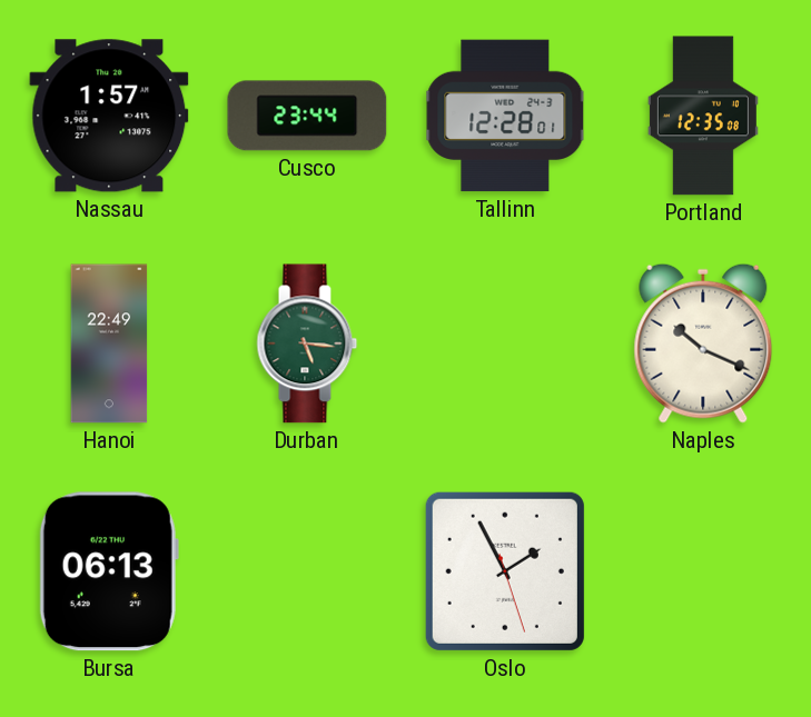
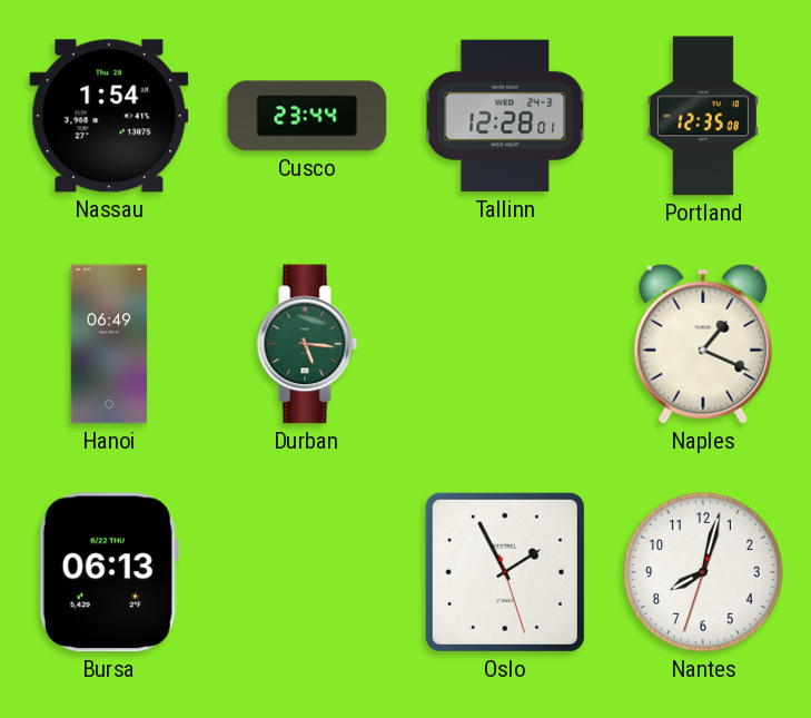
Nassau: 1:57 -> 1:54 (109, 116)
Hanoi: 22:49 -> 06:49 (109, 344)
Naples: 10:19 -> 1:19 (703, 344)
Nantes: none -> 8:02 (703, 572)
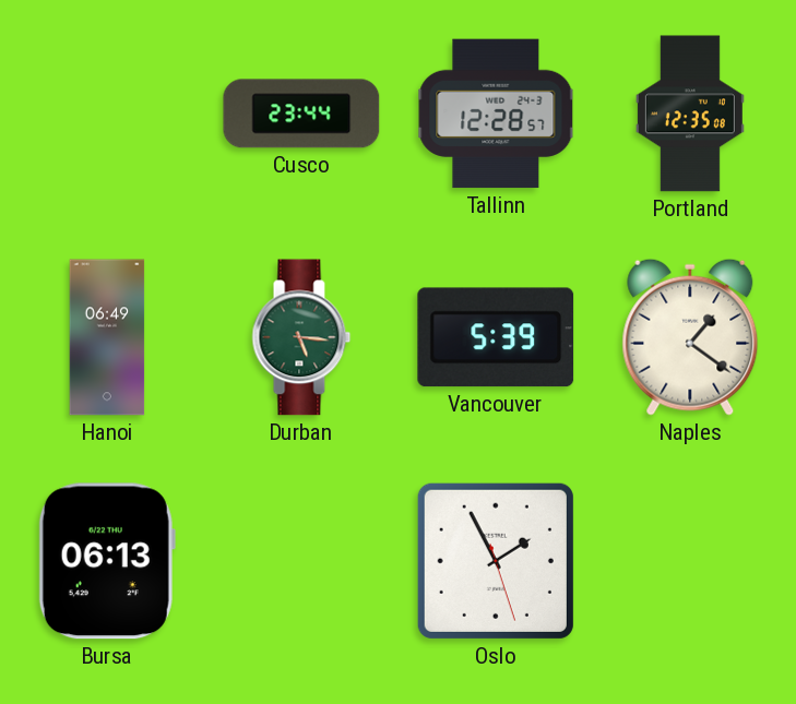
Nassau: 1:54 -> none (109, 116)
Tallinn: 12:28:01 -> 12:28:57 (496, 114)
Vancouver: none -> 5:39 (496, 337)
Naples: 1:19 -> 1:21 (690, 337)
Nantes: 8:02 -> none (703, 572)
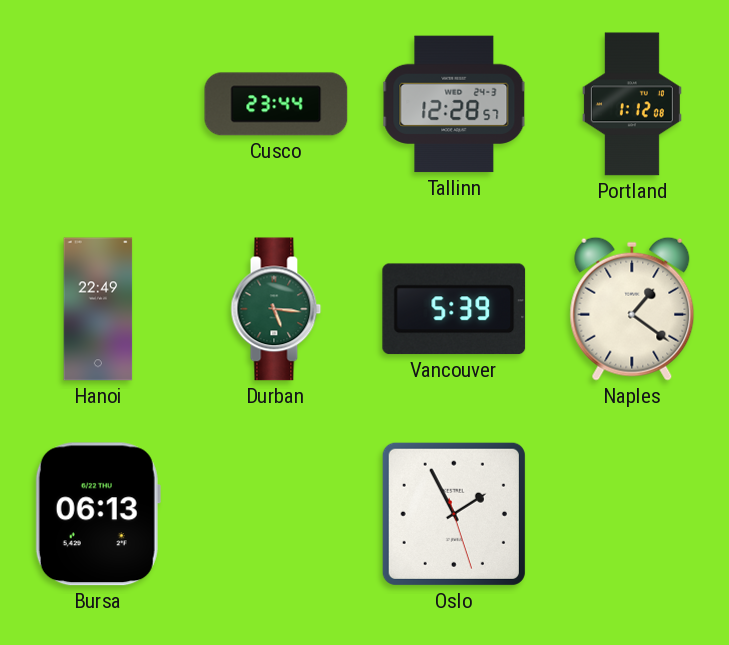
Portland: 12:35 -> 1:12 (632, 104)
Hanoi: 06:49 -> 22:49 (98, 309)
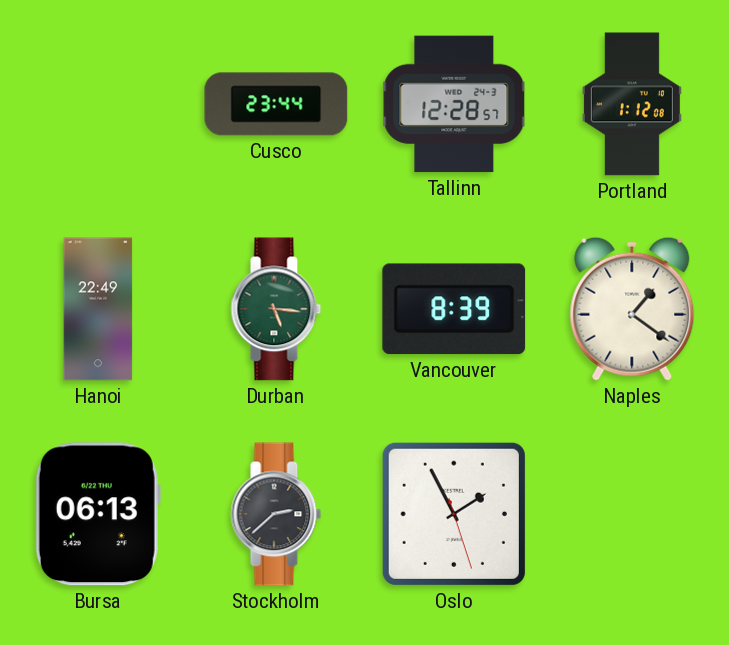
Vancouver: 5:39 -> 8:39 (454, 309)
Stockholm: none -> 2:38 (276, 514)
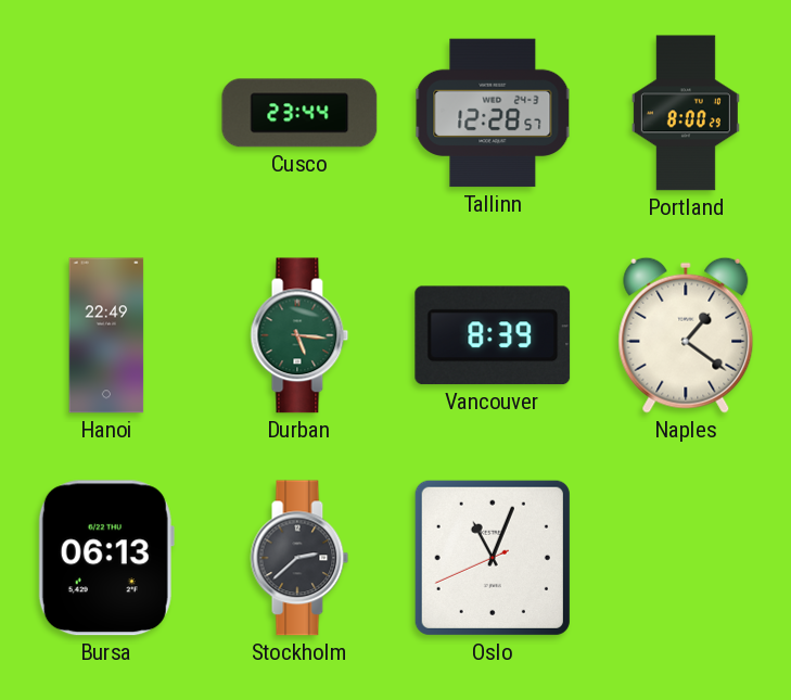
Portland: 1:12 -> 8:00 (686, 113)
Oslo: 1:55 -> 11:03 (493, 558)
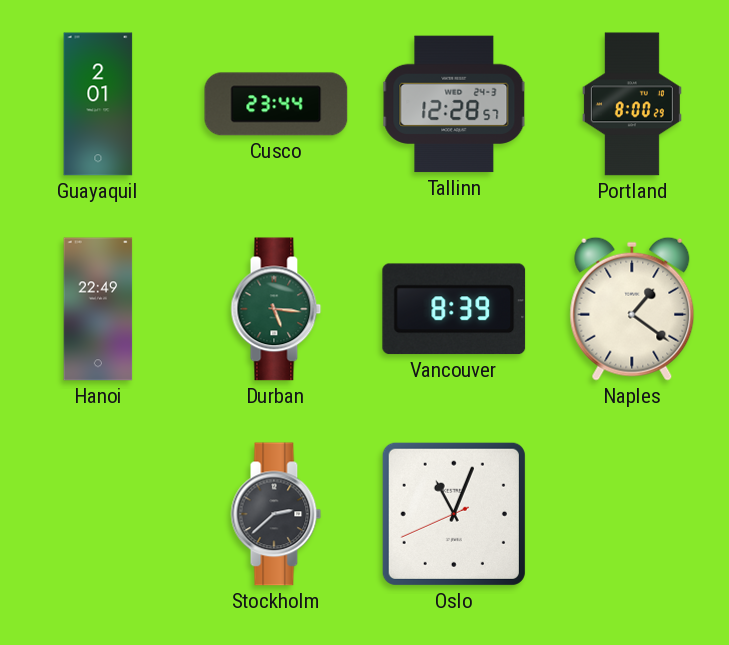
Guayaquil: none -> 2:01 (98, 104)
Bursa: 06:13 -> none (106, 558)
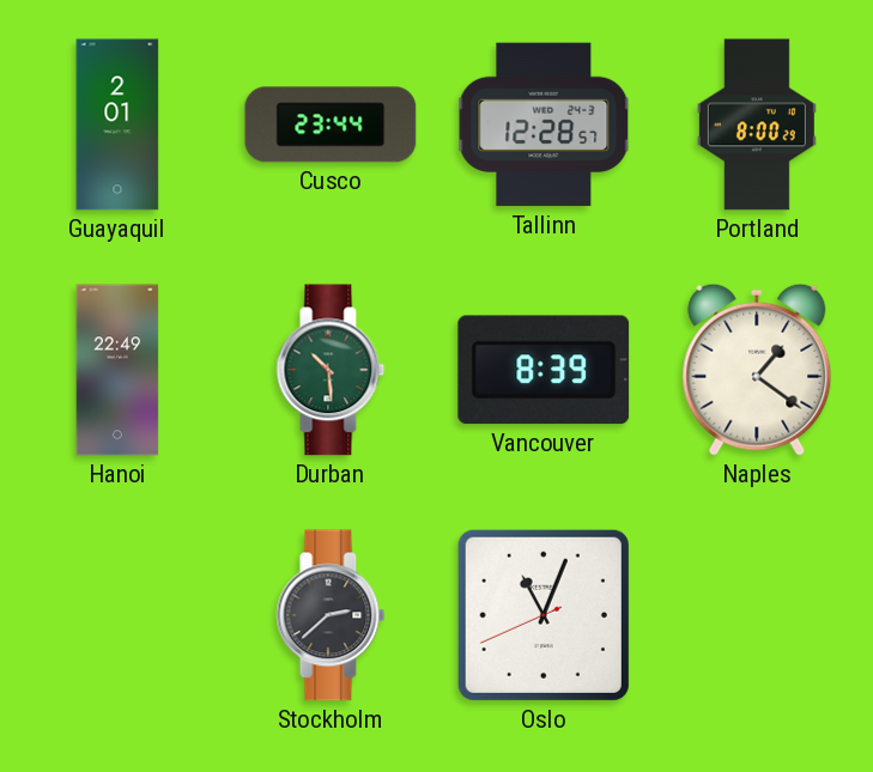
Durban: 5:16 -> 10:29 (331, 370)
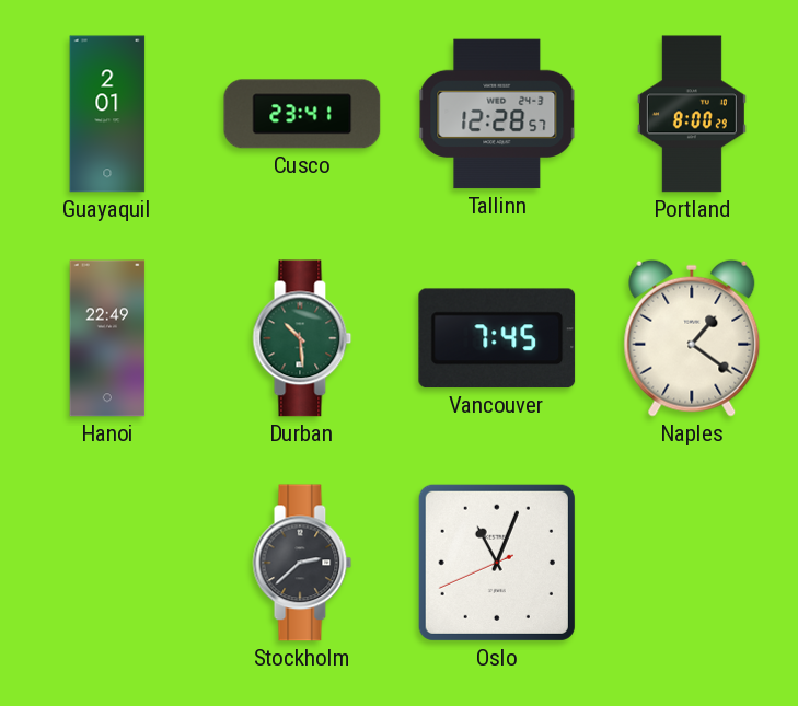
Cusco: 23:44 -> 23:41 (302, 114)
Vancouver: 8:39 -> 7:45 (497, 338)
